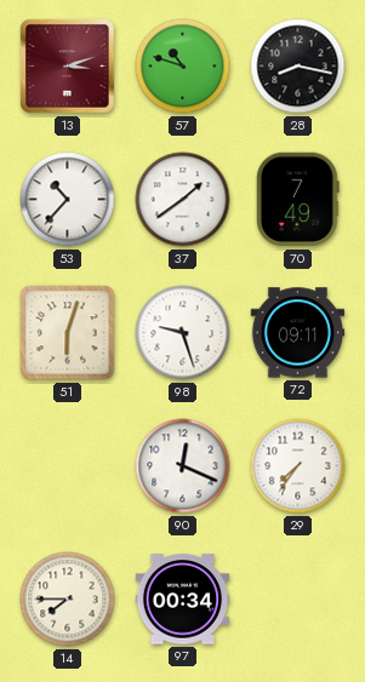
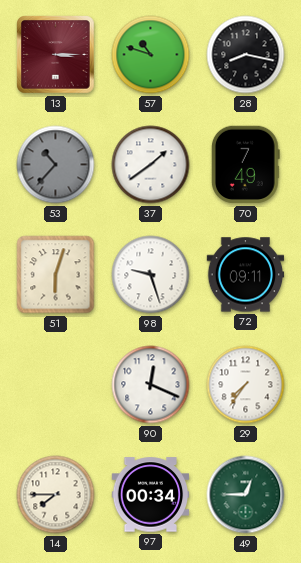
13: 3:12 -> 3:15 (56, 55)
53 dial: white -> grey (56, 165)
49: none -> 12:45 (246, 495)
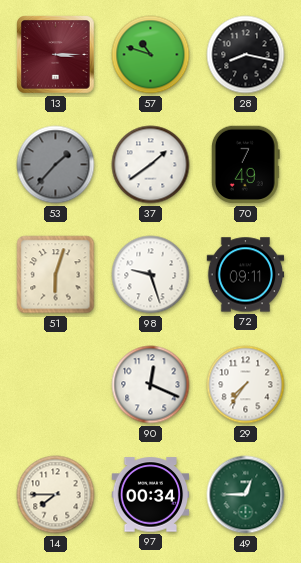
53: 10:37 -> 1:37 (56, 165)
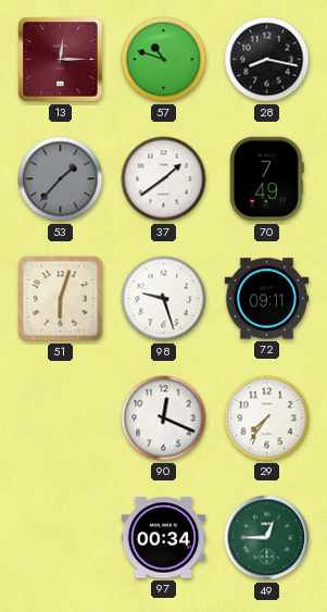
13: 3:15 -> 12:15 (61, 60)
14: 7:45 -> none (56, 495)
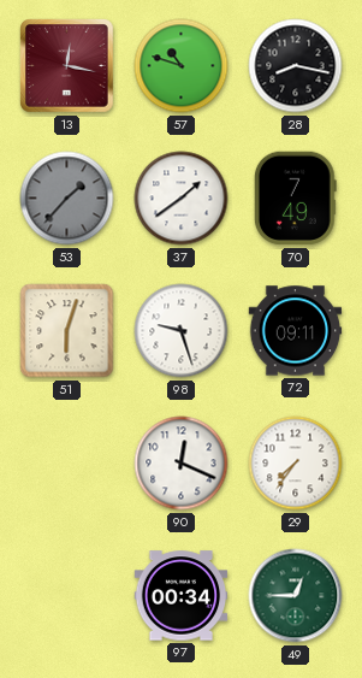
13: 12:15 -> 12:17 (67, 66)
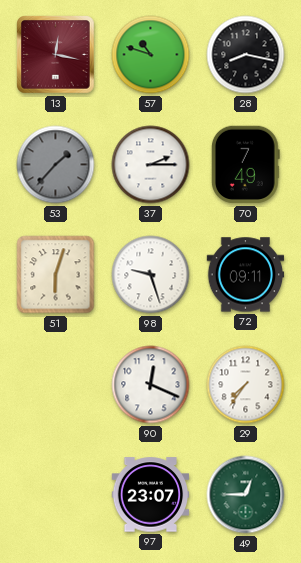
37: 1:39 -> 2:15 (151, 165)
97: 00:34 -> 23:07 (151, 495)
